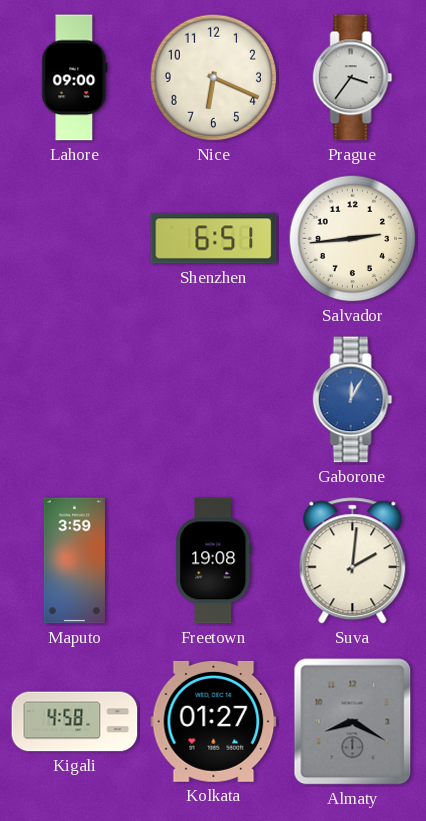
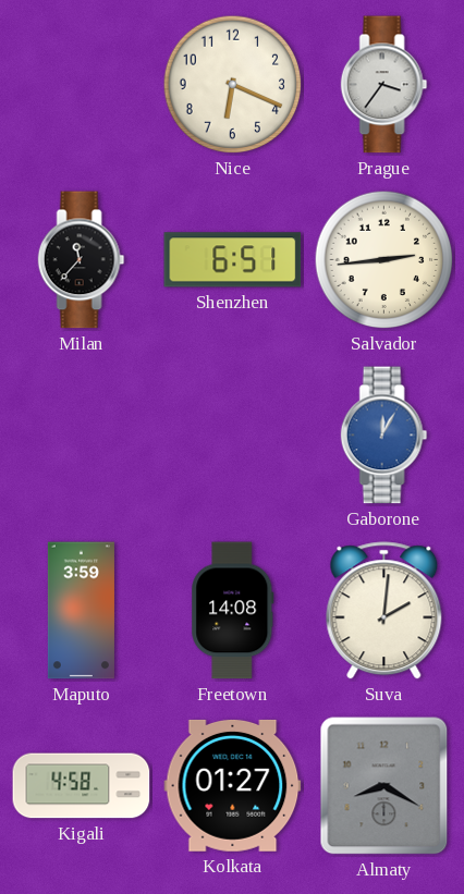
Lahore: 09:00 -> none (75, 78)
Milan: none -> 11:37 (82, 260)
Freetown: 19:08 -> 14:08 (233, 611)
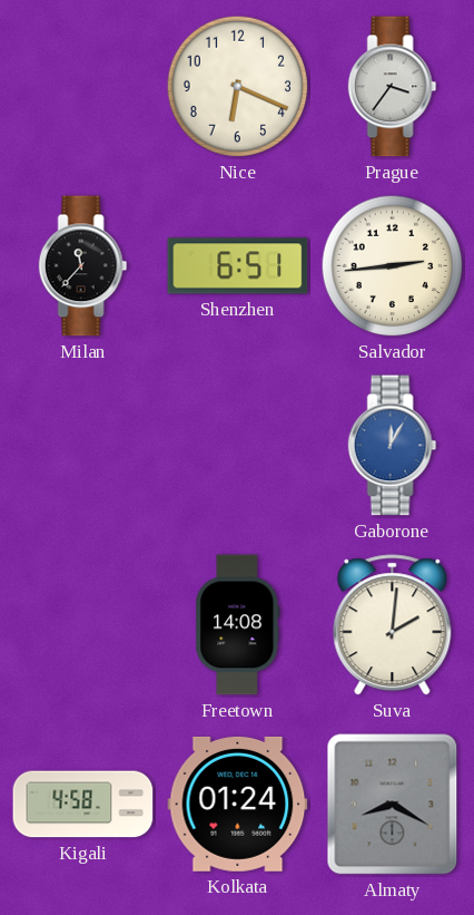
Maputo: 3:59 -> none (81, 611)
Kolkata: 01:27 -> 01:24 (238, 804)
